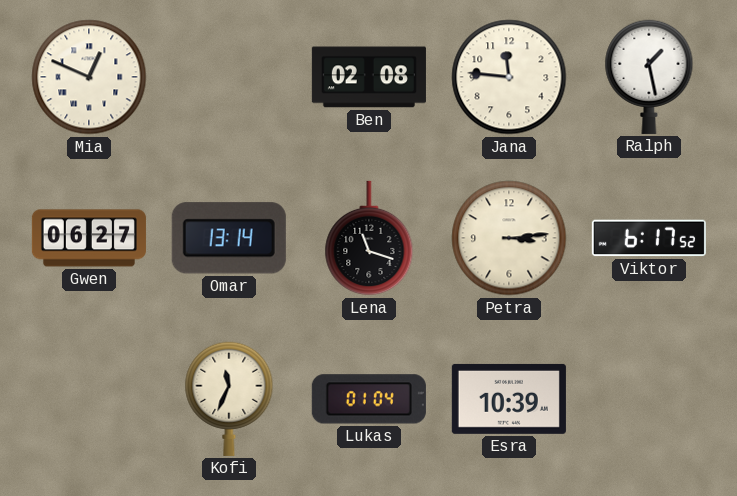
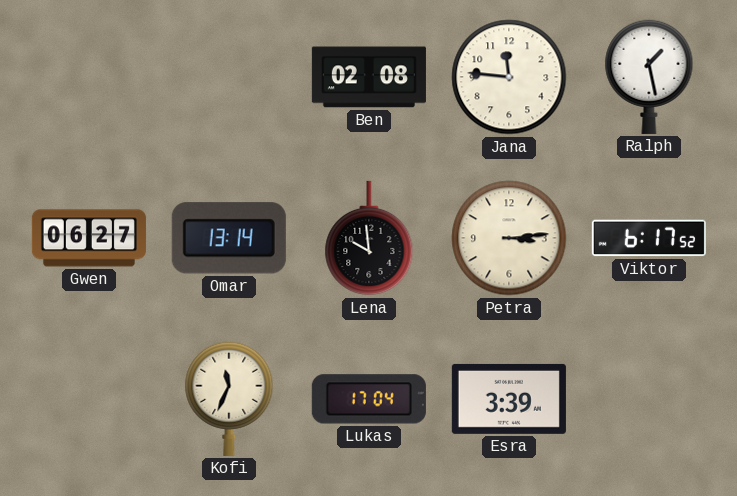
Mia: 12:49 -> none (89, 77)
Lena: 11:18 -> 9:59 (369, 238)
Lukas: 01:04 -> 17:04 (369, 399)
Esra: 10:39 -> 3:39 (509, 399)
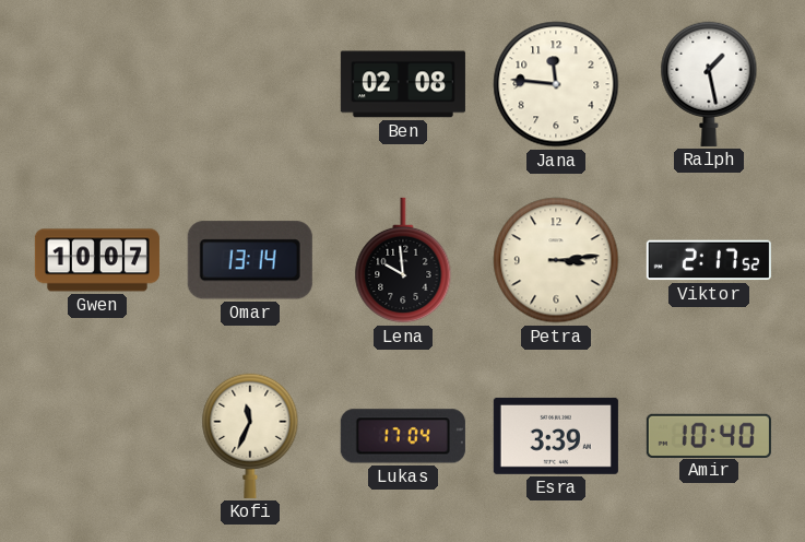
Gwen: 06:27 -> 10:07 (97, 260)
Viktor: 6:17 -> 2:17 (709, 260)
Amir: none -> 10:40 (709, 435)
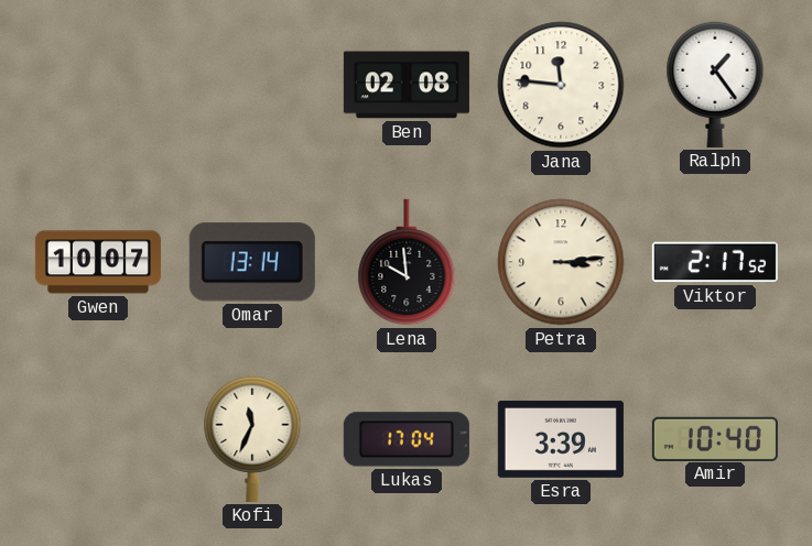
Ralph: 1:28 -> 1:24 (715, 85)
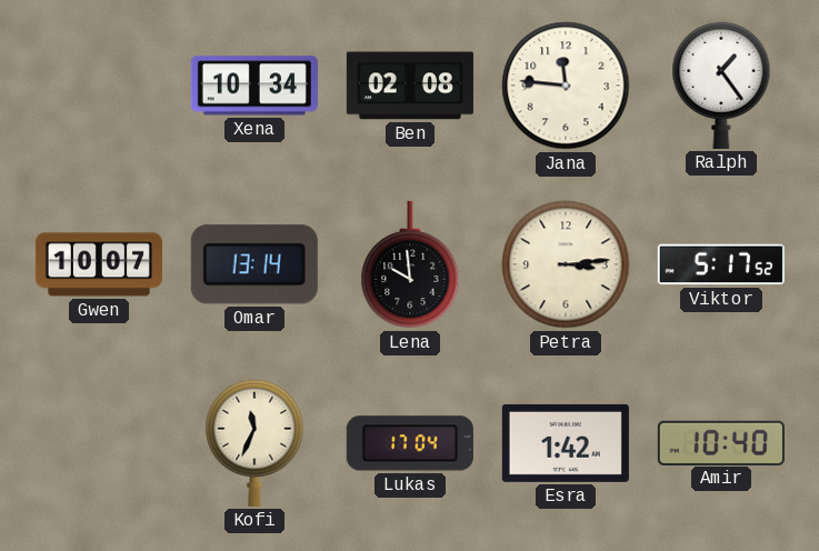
Xena: none -> 10:34 (254, 86)
Viktor: 2:17 -> 5:17 (721, 264)
Esra: 3:39 -> 1:42 (566, 443)
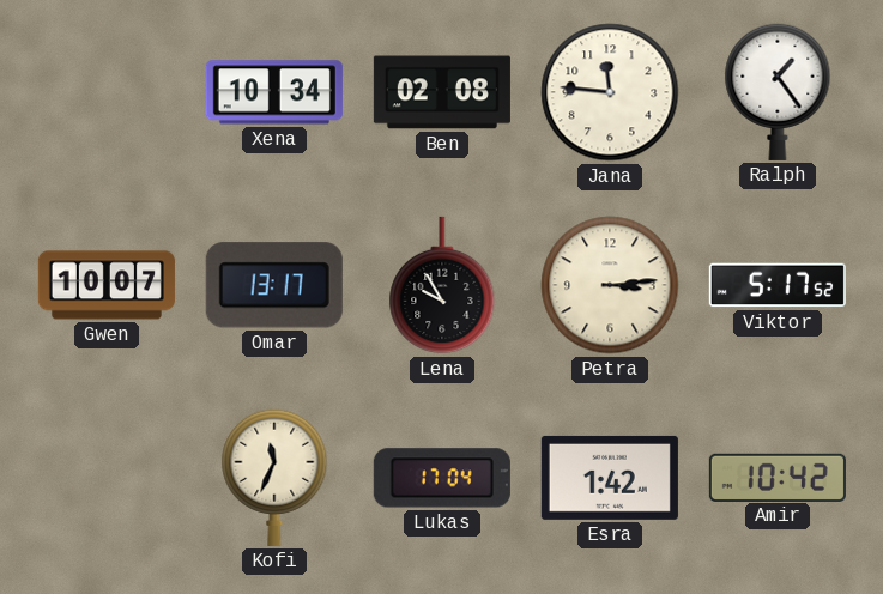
Omar: 13:14 -> 13:17 (274, 285)
Lena: 9:59 -> 9:55 (442, 285)
Amir: 10:40 -> 10:42 (778, 477)
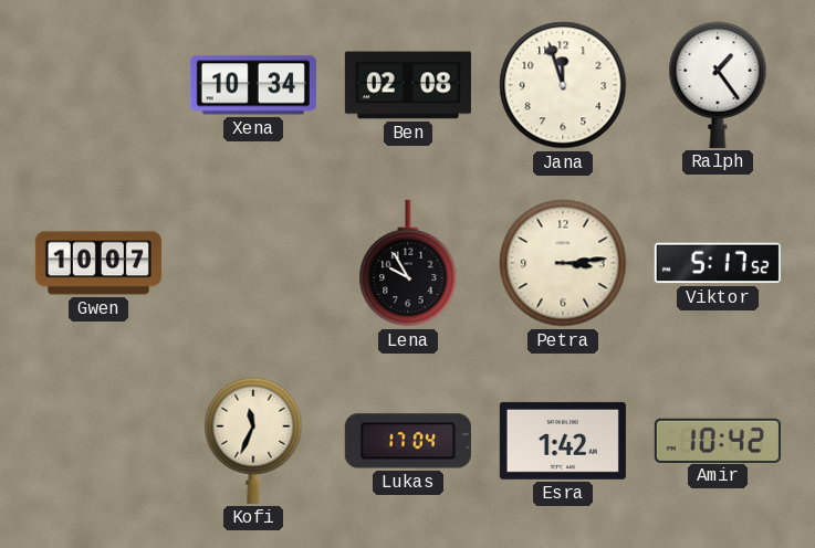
Jana: 11:46 -> 11:57 (563, 85)
Omar: 13:17 -> none (274, 285)
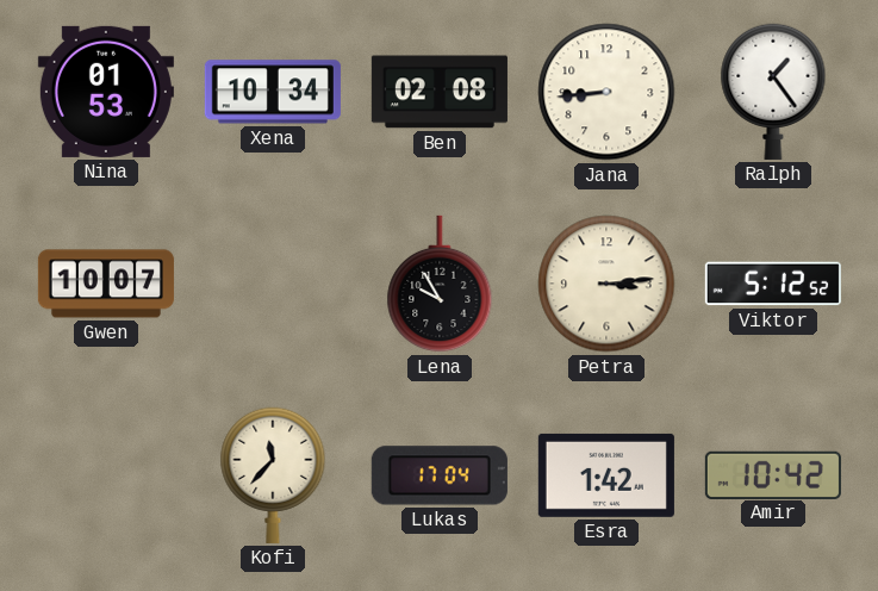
Nina: none -> 01:53 (106, 92)
Jana: 11:57 -> 8:44 (606, 92)
Viktor: 5:17 -> 5:12 (773, 284)
Kofi: 11:34 -> 11:37 (273, 475)
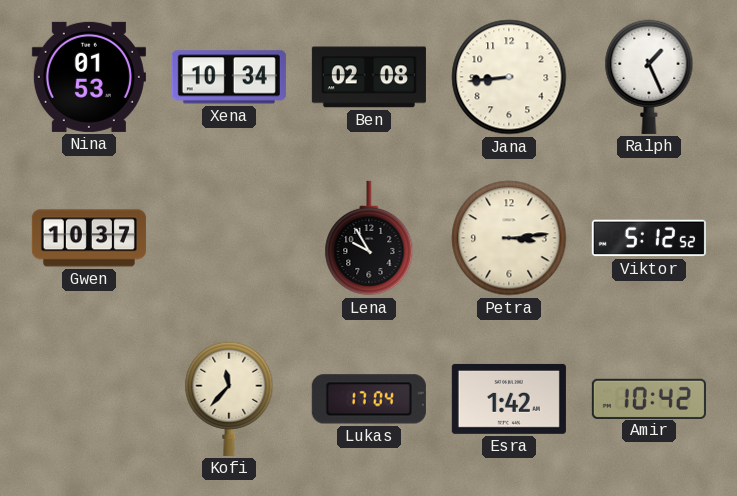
Ralph: 1:24 -> 1:26 (649, 77)
Gwen: 10:07 -> 10:37 (89, 238)
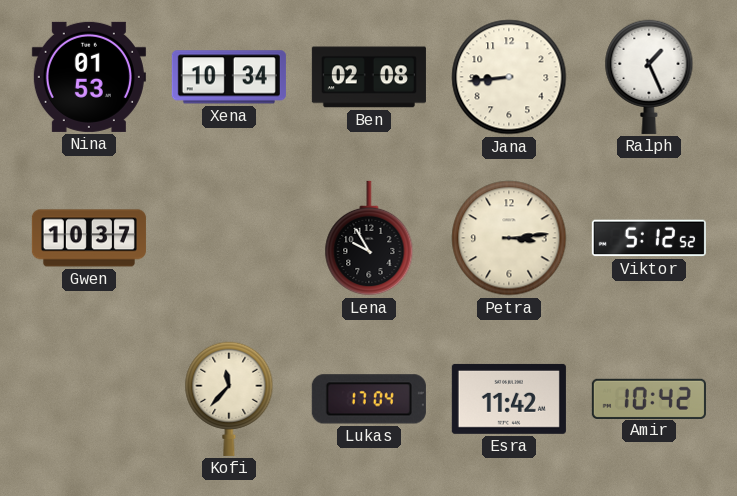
Esra: 1:42 -> 11:42 (509, 399)
